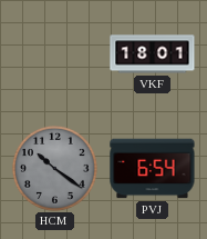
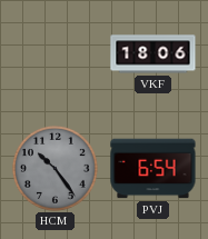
VKF: 18:01 -> 18:06 (153, 54)
HCM: 10:21 -> 10:24 (55, 168)
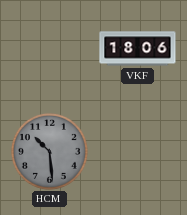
HCM: 10:24 -> 10:29 (49, 151)
PVJ: 6:54 -> none (153, 169)
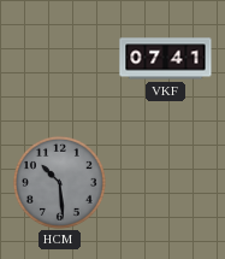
VKF: 18:06 -> 07:41 (166, 59)
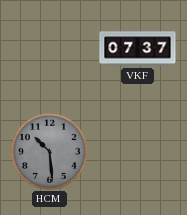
VKF: 07:41 -> 07:37 (138, 49)
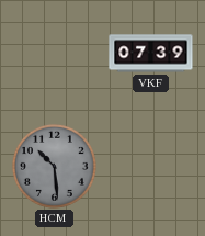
VKF: 07:37 -> 07:39 (151, 54)
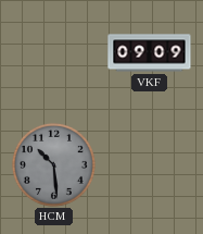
VKF: 07:39 -> 09:09 (150, 53)
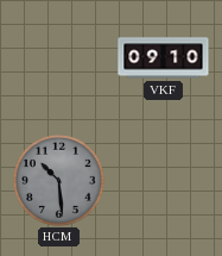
VKF: 09:09 -> 09:10 (164, 58)
